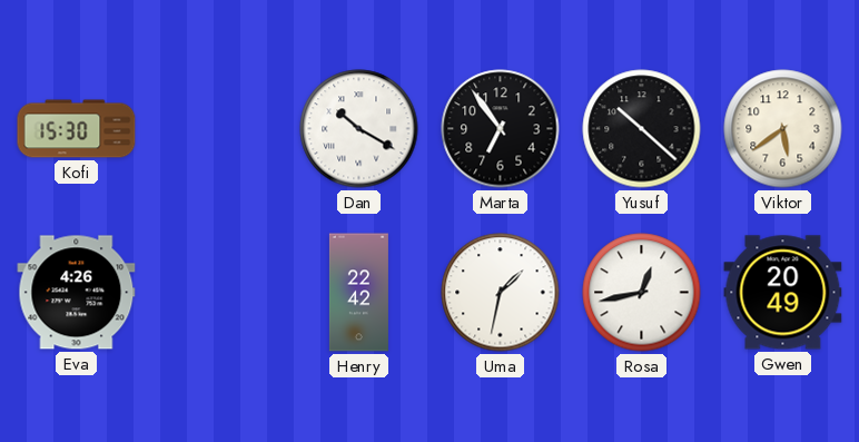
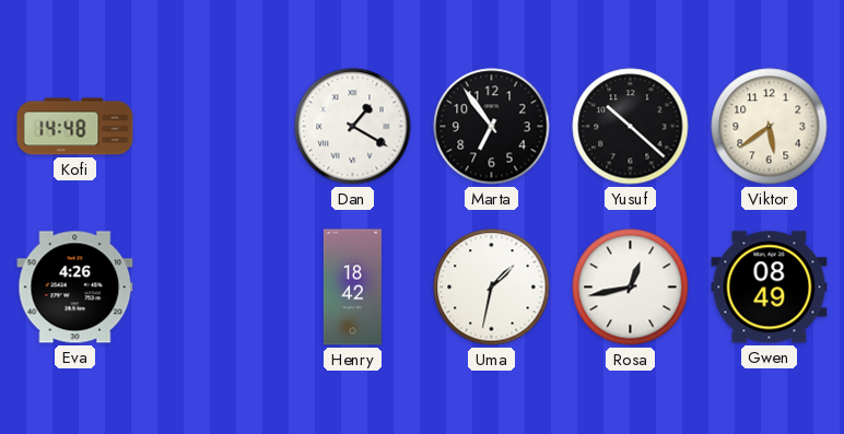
Kofi: 15:30 -> 14:48 (75, 127)
Dan: 10:20 -> 1:20 (353, 127)
Henry: 22:42 -> 18:42 (352, 288)
Gwen: 20:49 -> 08:49 (770, 288)
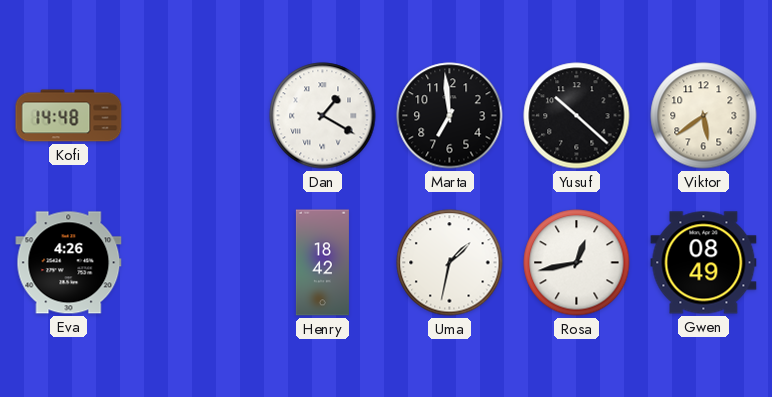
Marta: 6:54 -> 6:59 (450, 116)
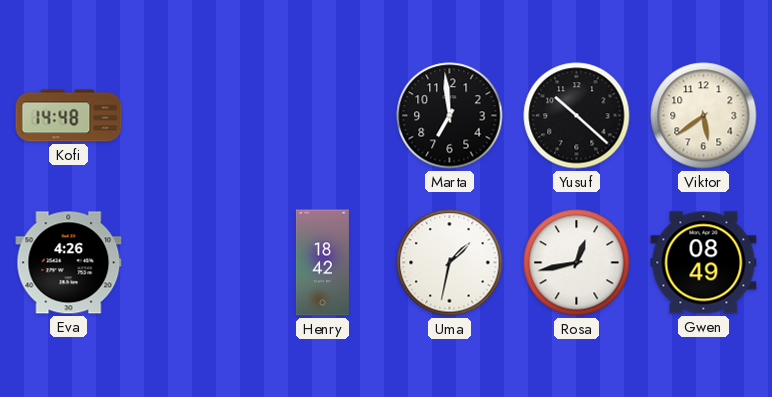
Dan: 1:20 -> none (323, 116)
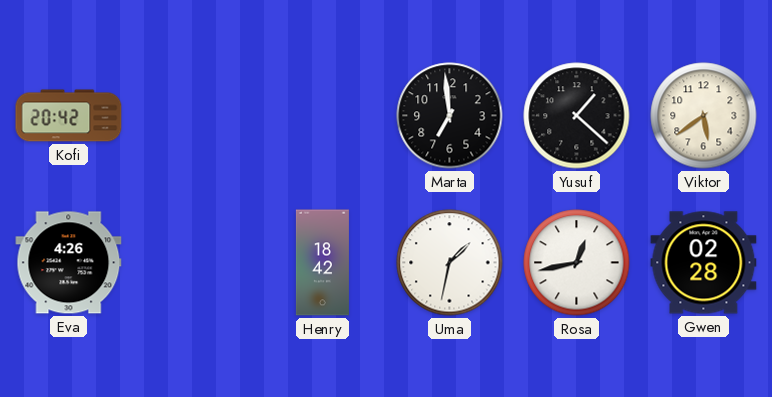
Kofi: 14:48 -> 20:42 (69, 116)
Yusuf: 10:22 -> 1:22 (577, 116)
Gwen: 08:49 -> 02:28 (704, 263)
